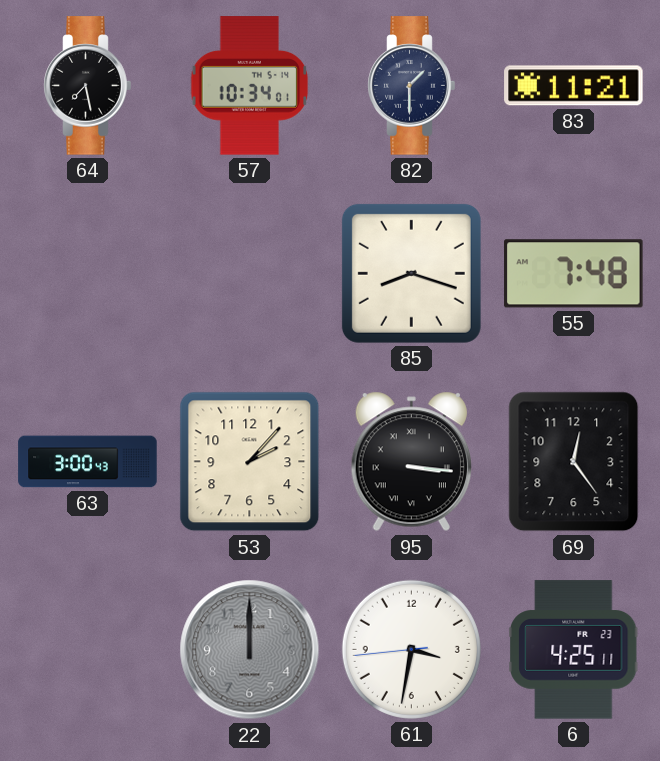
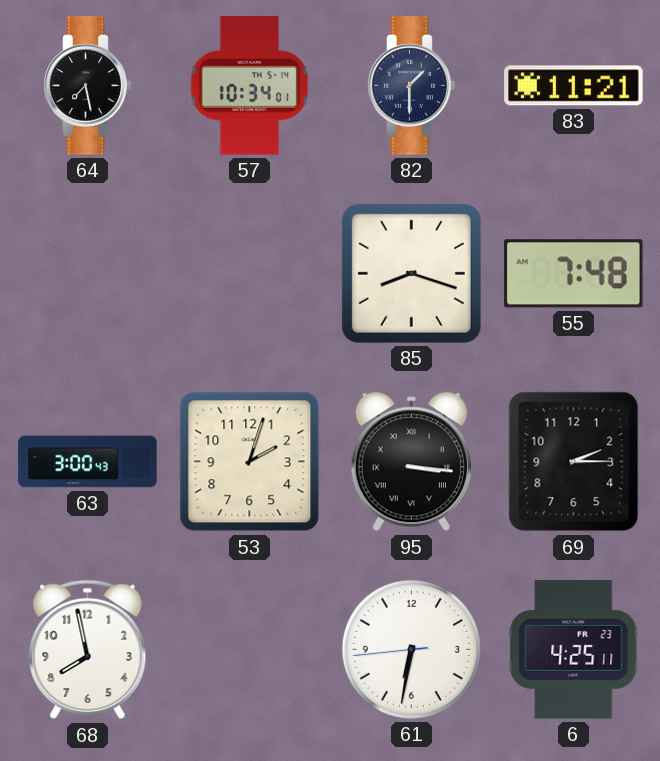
53: 2:07 -> 2:03 (250, 462)
69: 12:24 -> 2:15 (574, 462)
68: none -> 7:58 (88, 650)
22: 12:00 -> none (250, 650)
61: 3:31 -> 6:31 (411, 649)
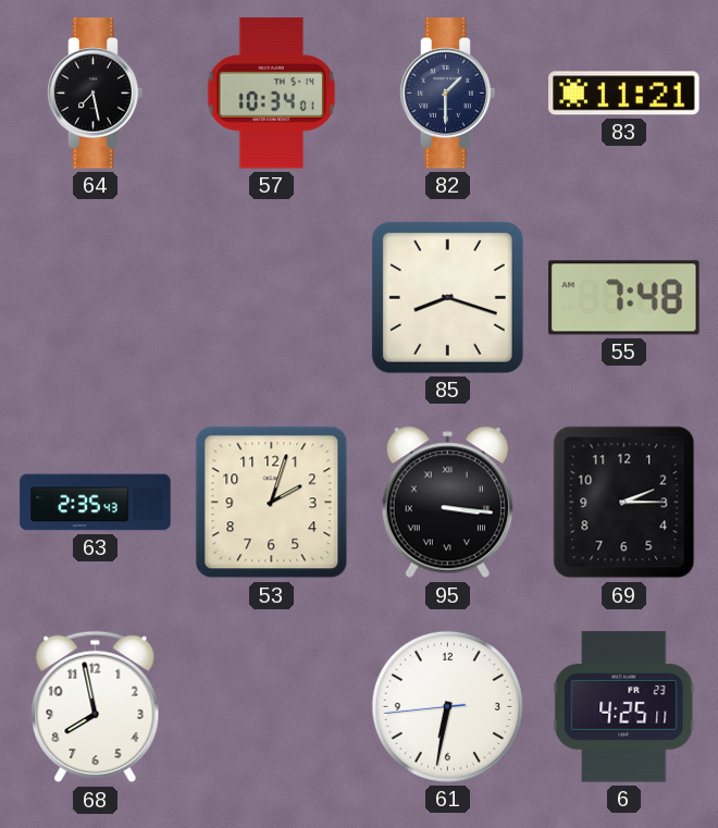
63: 3:00 -> 2:35 (96, 503)
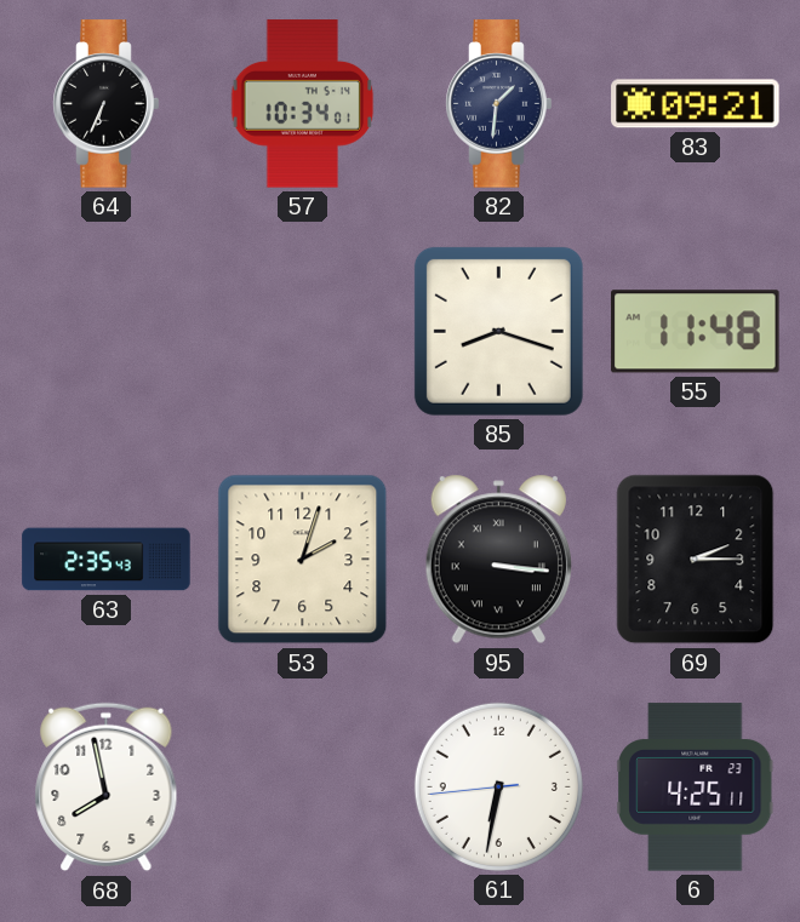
64: 7:28 -> 6:34 (107, 104)
82: 1:30 -> 1:31 (499, 104)
83: 11:21 -> 09:21 (696, 104)
55: 7:48 -> 11:48 (696, 332)
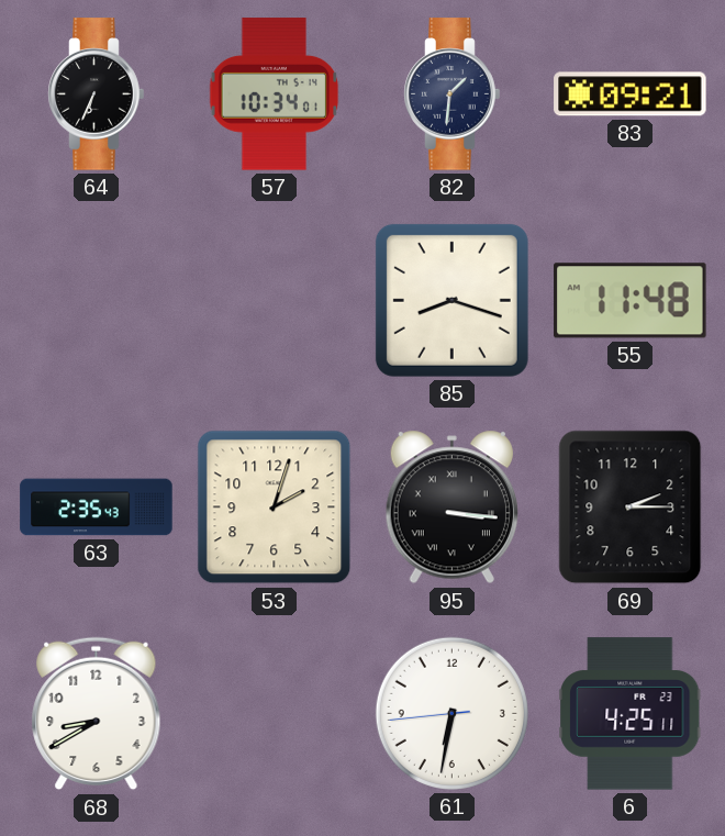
68: 7:58 -> 8:40 (97, 714)
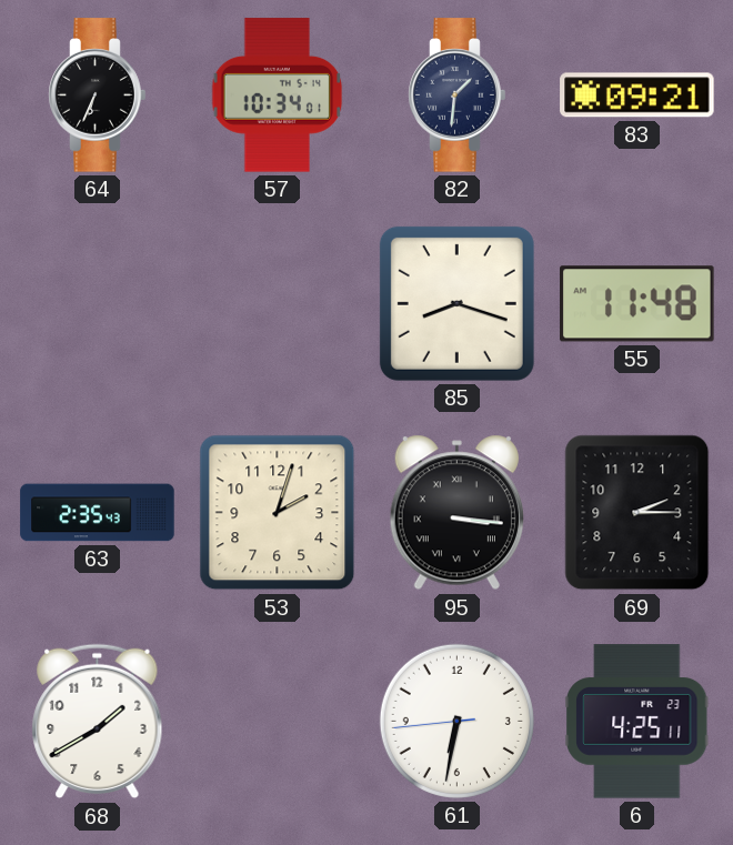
68: 8:40 -> 1:40 (98, 722)
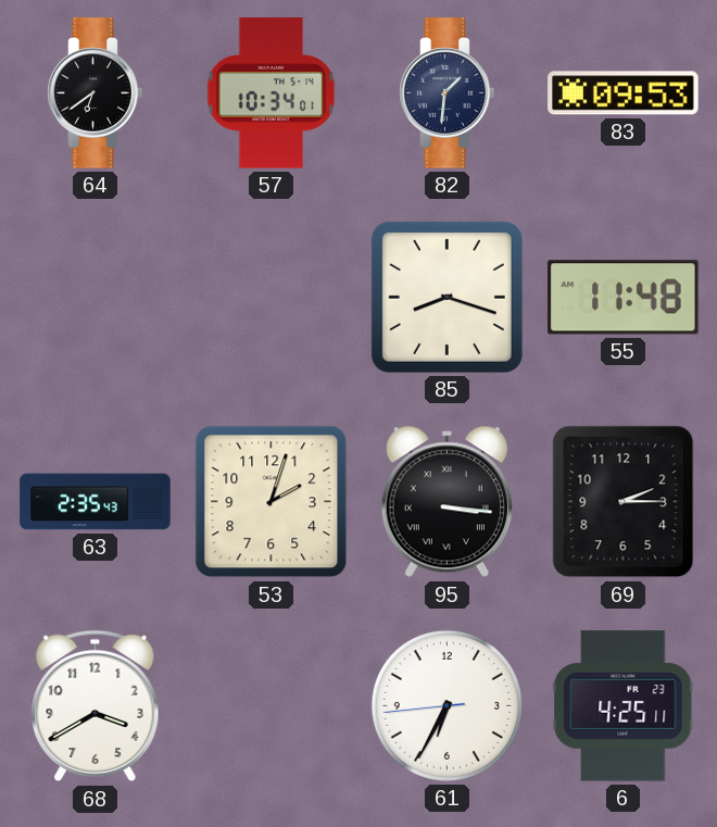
64: 6:34 -> 6:39 (96, 93)
83: 09:21 -> 09:53 (624, 93)
68: 1:40 -> 3:40 (96, 706)
61: 6:31 -> 6:34 (446, 705)
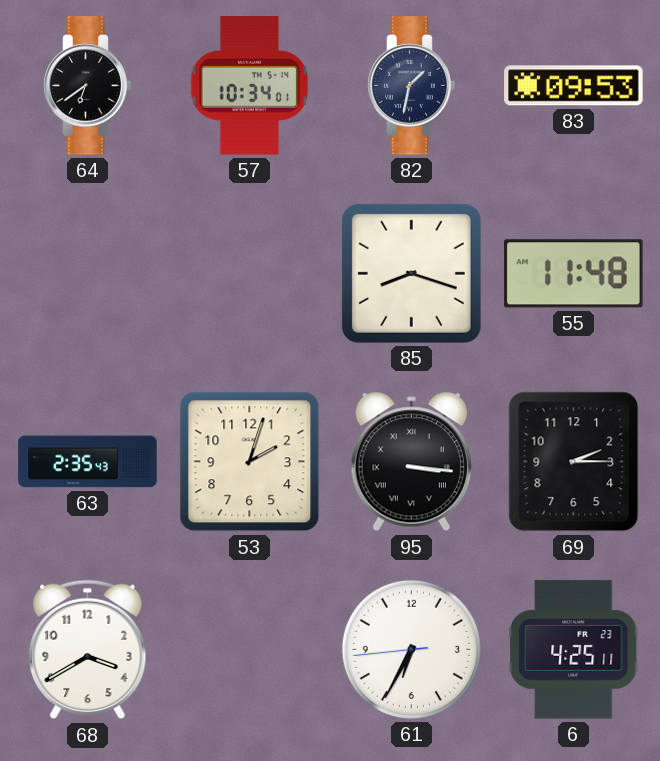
82: 1:31 -> 1:32 (412, 86)
